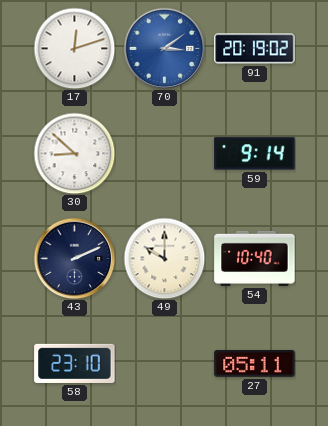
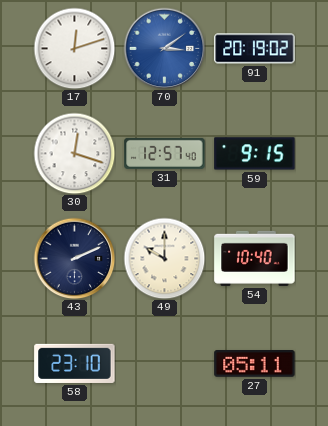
30: 8:52 -> 12:18 (74, 153)
31: none -> 12:57 (165, 153)
59: 9:14 -> 9:15 (255, 154)
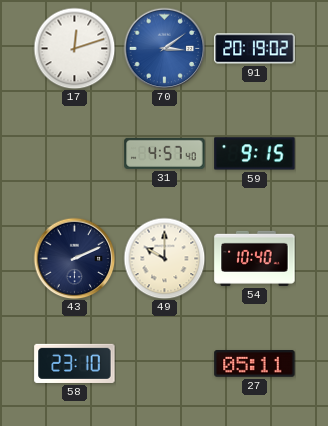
30: 12:18 -> none (74, 153)
31: 12:57 -> 4:57 (165, 153)
